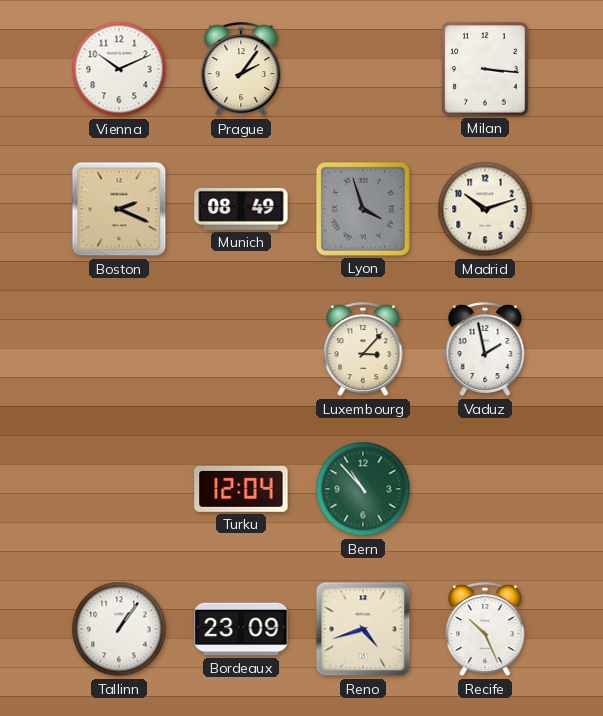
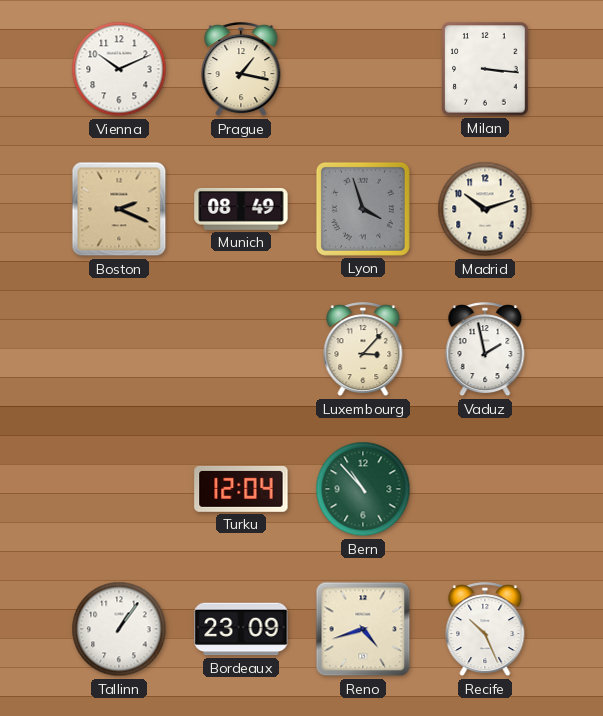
Prague: 2:06 -> 1:17 (241, 70)
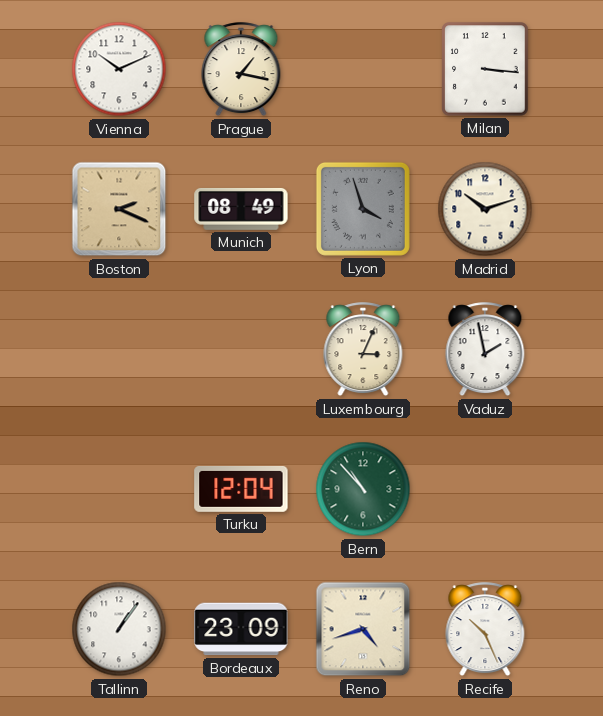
Luxembourg: 3:07 -> 3:04 (363, 350)
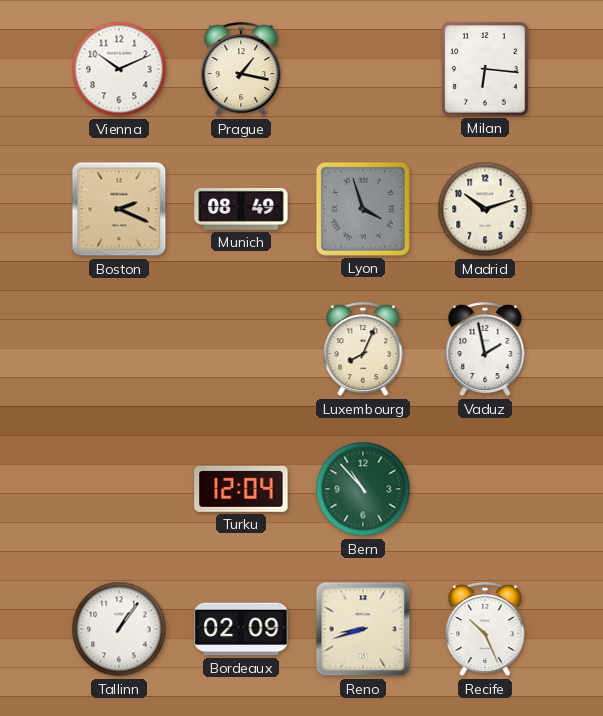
Milan: 3:16 -> 6:16 (485, 69)
Luxembourg: 3:04 -> 8:04 (363, 350)
Bordeaux: 23:09 -> 02:09 (241, 629)
Reno: 4:42 -> 8:42 (363, 629)
